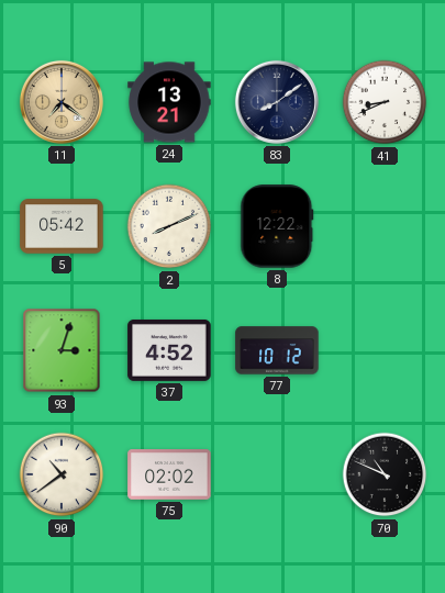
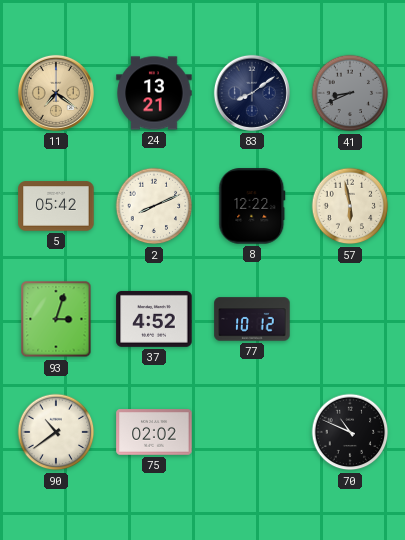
41 dial: white -> grey (350, 93)
57: none -> 5:58 (350, 206)
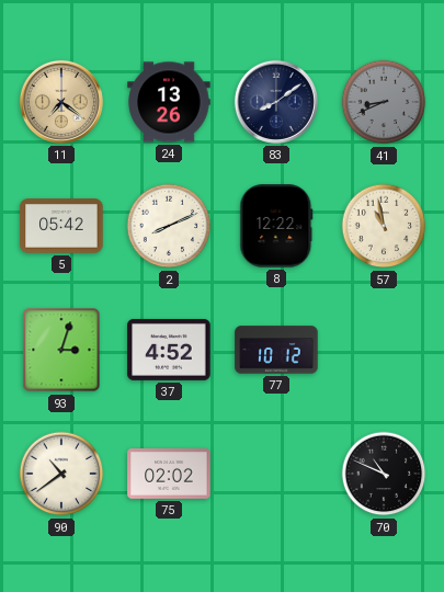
24: 13:21 -> 13:26 (169, 102)
57: 5:58 -> 10:58 (384, 226)
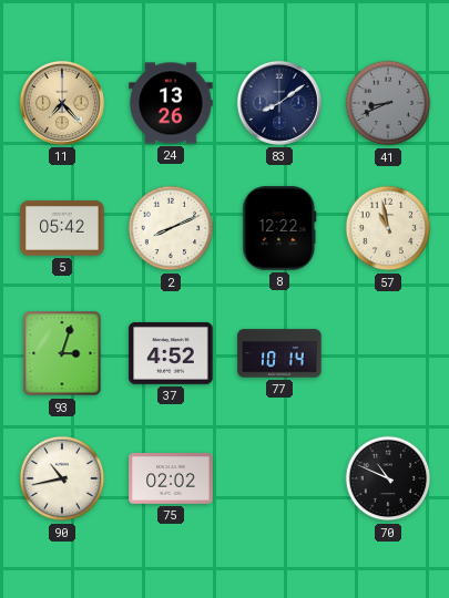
11: 7:21 -> 7:23 (62, 103)
77: 10:12 -> 10:14 (279, 353)
90: 10:39 -> 10:43 (62, 478)
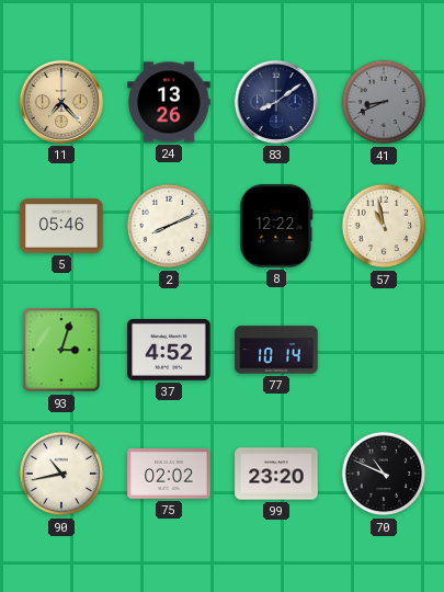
5: 05:42 -> 05:46 (61, 226)
99: none -> 23:20 (276, 474)
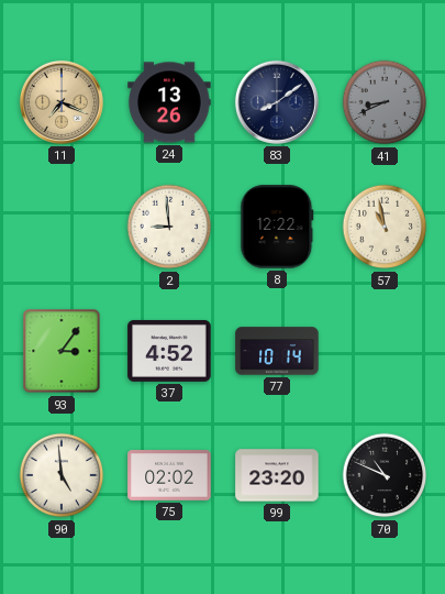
11: 7:23 -> 7:19 (62, 102)
5: 05:46 -> none (61, 226)
2: 8:11 -> 8:59 (169, 227)
93: 3:03 -> 3:06 (62, 351)
90: 10:43 -> 4:59 (62, 475)
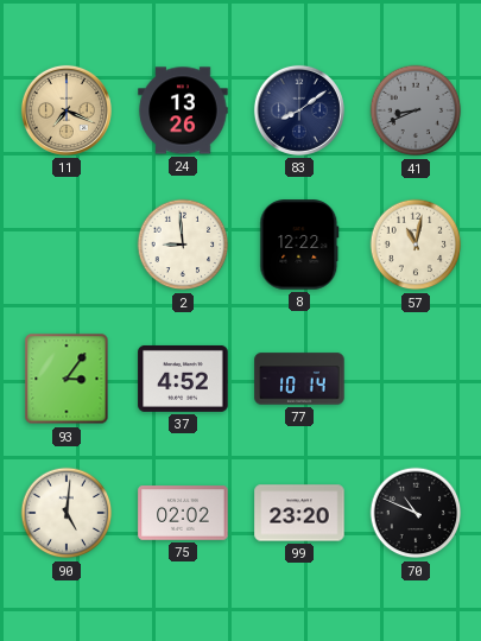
57: 10:58 -> 11:02 (416, 245)
90: 4:59 -> 5:01 (67, 513)
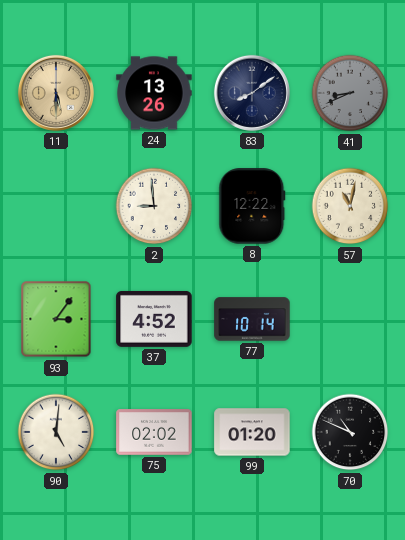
11: 7:19 -> 5:30 (56, 93)
99: 23:20 -> 01:20 (252, 432)
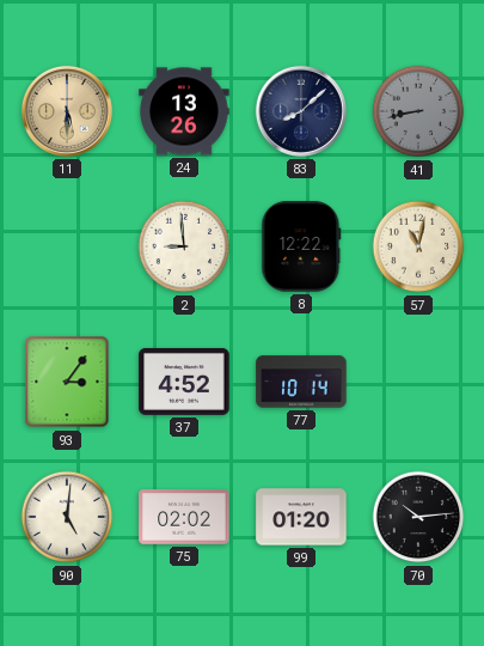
83: 8:09 -> 8:08 (301, 111)
41: 8:41 -> 8:43 (418, 111)
70: 10:49 -> 10:14 (418, 517)
